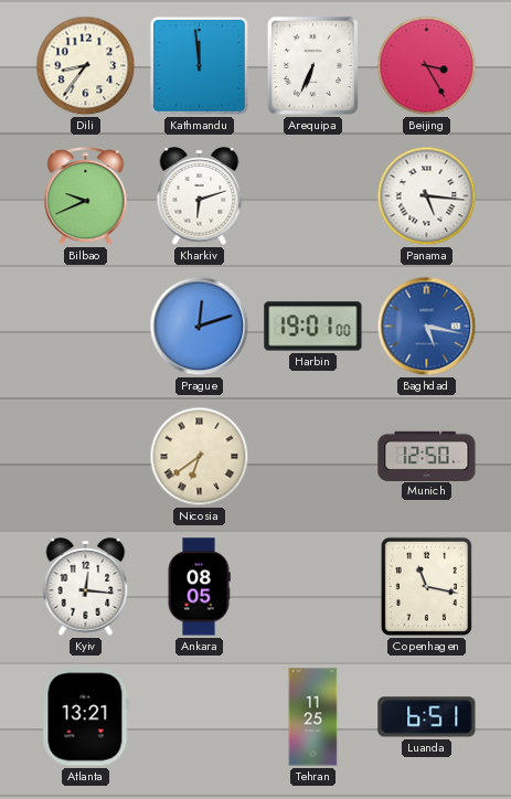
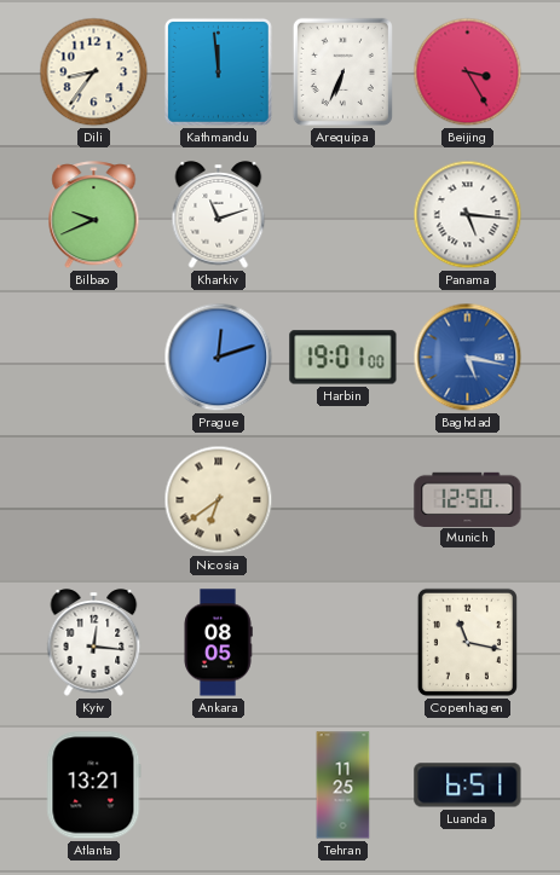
Kharkiv: 6:12 -> 11:12 (219, 215)
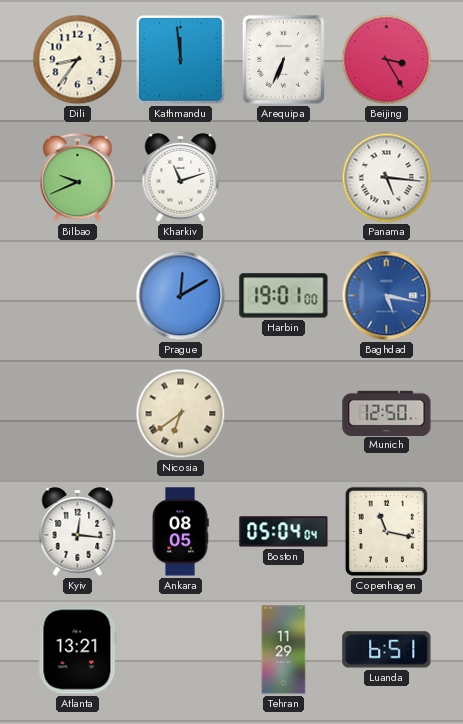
Prague: 12:12 -> 12:10 (181, 296)
Boston: none -> 05:04 (284, 532)
Tehran: 11:25 -> 11:29 (284, 650)
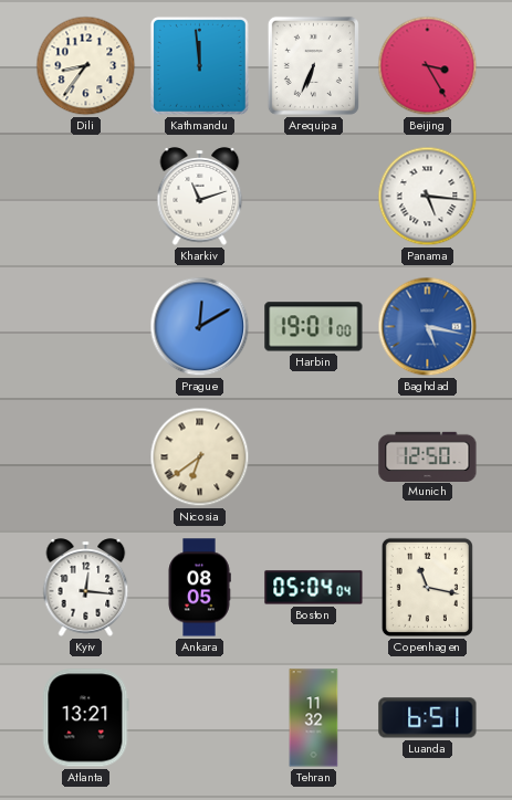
Bilbao: 9:41 -> none (78, 178)
Tehran: 11:29 -> 11:32 (314, 718)
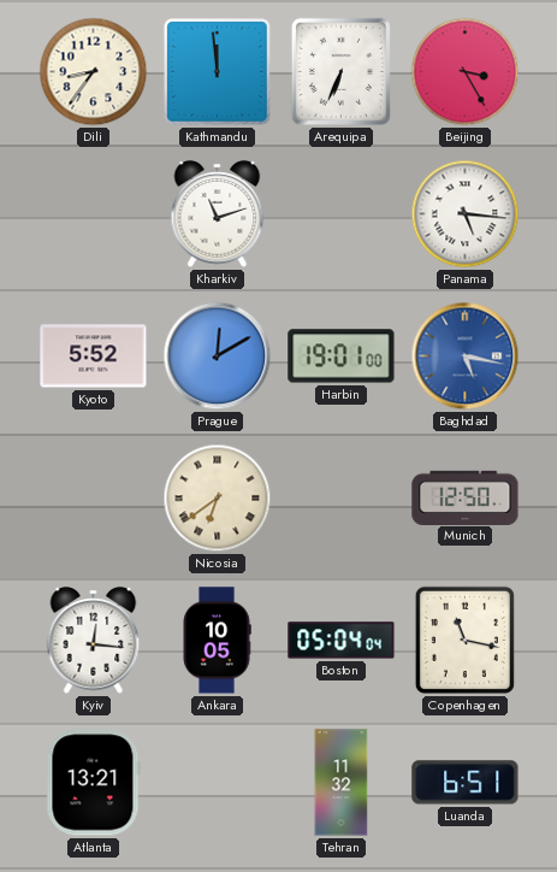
Kyoto: none -> 5:52 (94, 357)
Ankara: 08:05 -> 10:05 (217, 641)
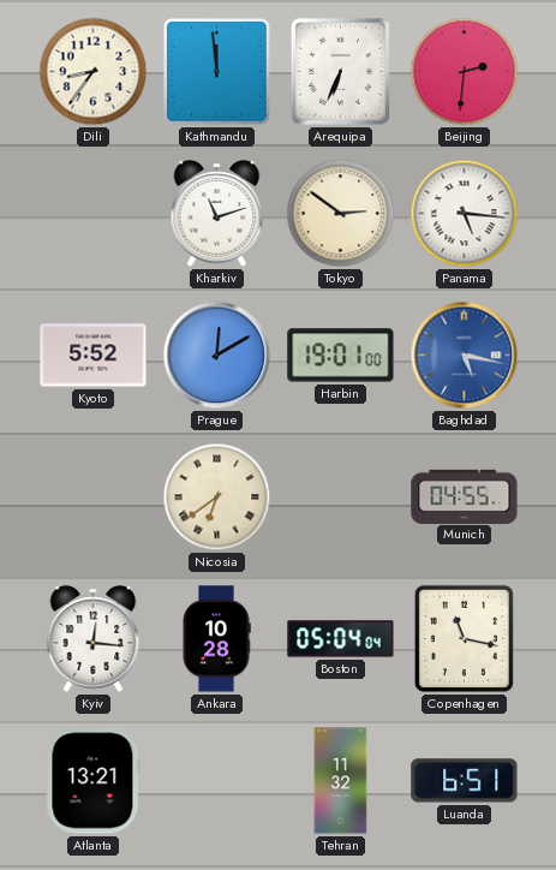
Beijing: 3:25 -> 2:31 (465, 72)
Tokyo: none -> 2:51 (341, 214)
Munich: 12:50 -> 04:55 (465, 496)
Ankara: 10:05 -> 10:28 (216, 639)
